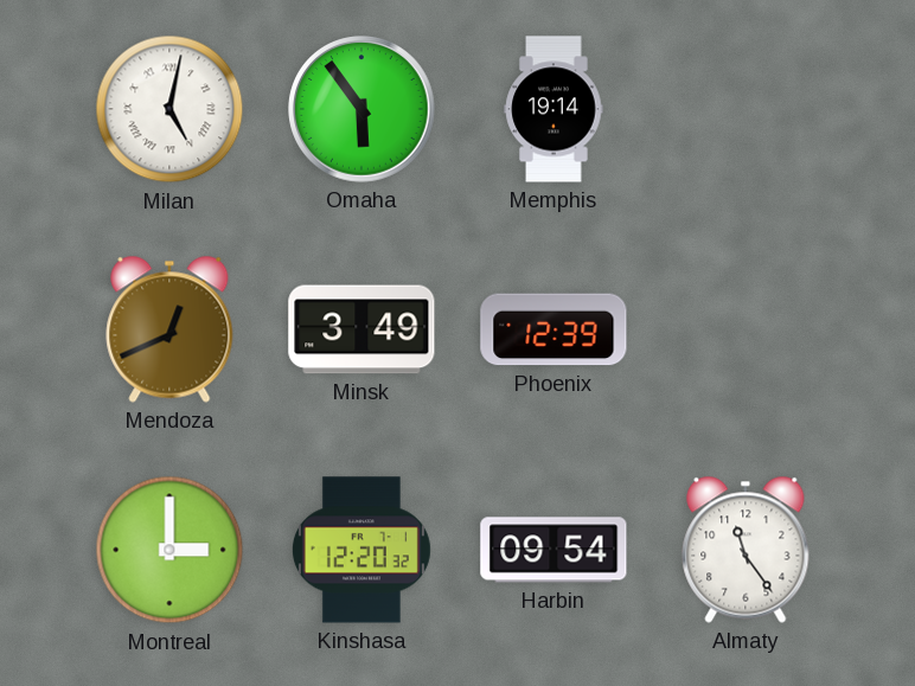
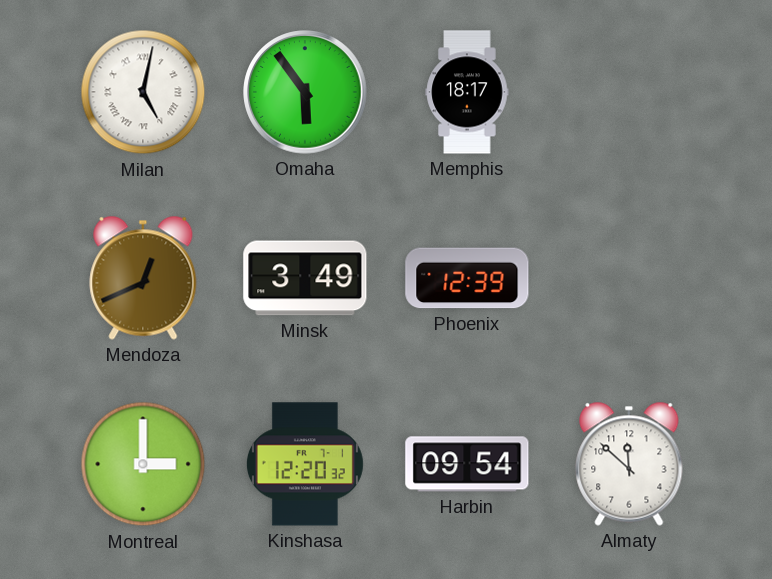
Memphis: 19:14 -> 18:17 (467, 92)
Almaty: 11:24 -> 11:52 (629, 464)
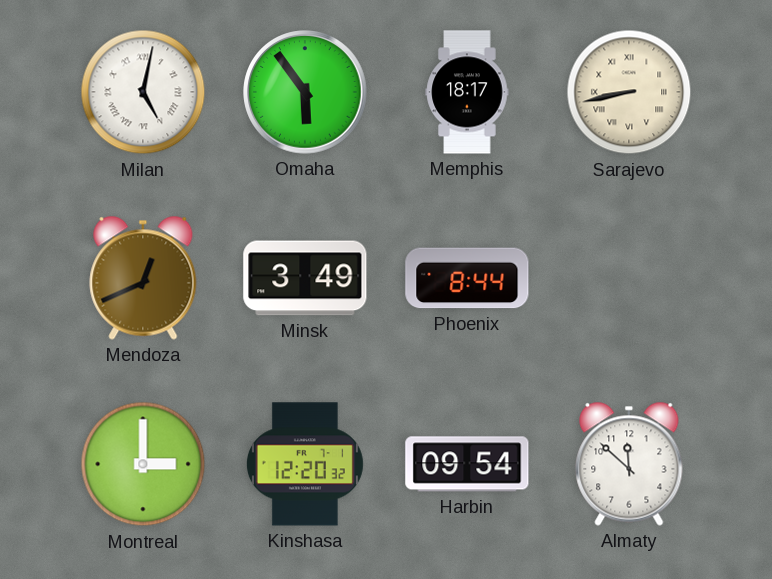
Sarajevo: none -> 8:43 (629, 92)
Phoenix: 12:39 -> 8:44 (467, 278)
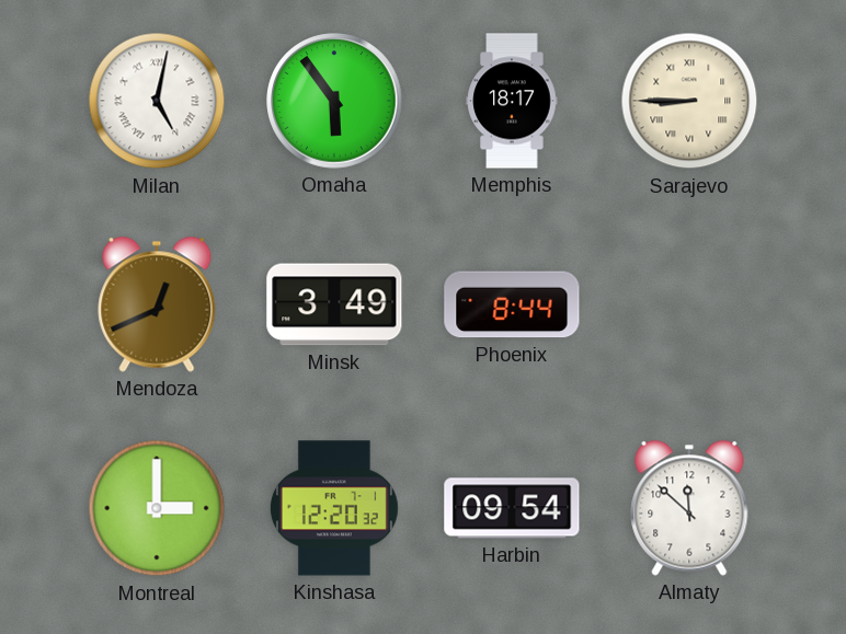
Sarajevo: 8:43 -> 8:45 (689, 101)
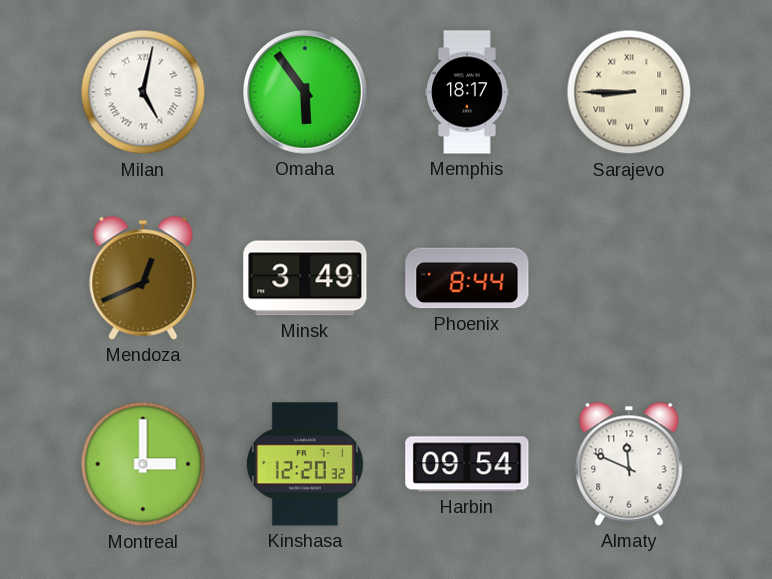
Almaty: 11:52 -> 11:49 (629, 464)
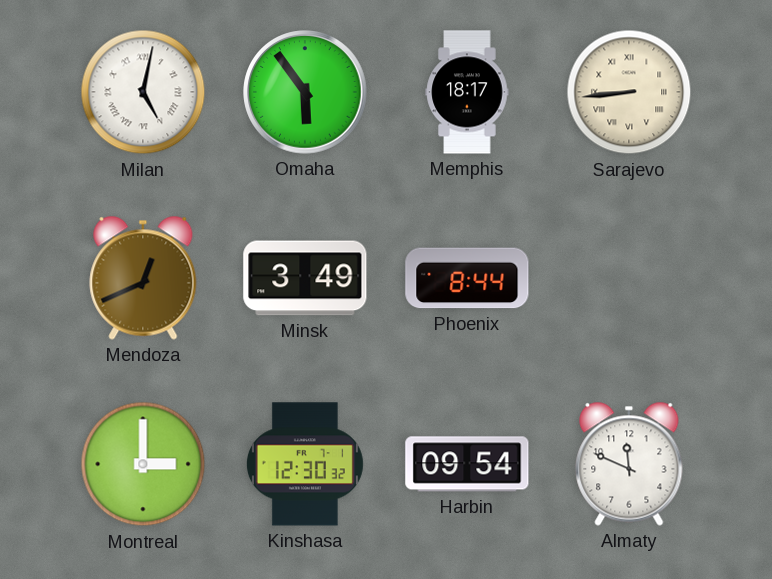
Sarajevo: 8:45 -> 8:44 (629, 92)
Kinshasa: 12:20 -> 12:30 (305, 464)
